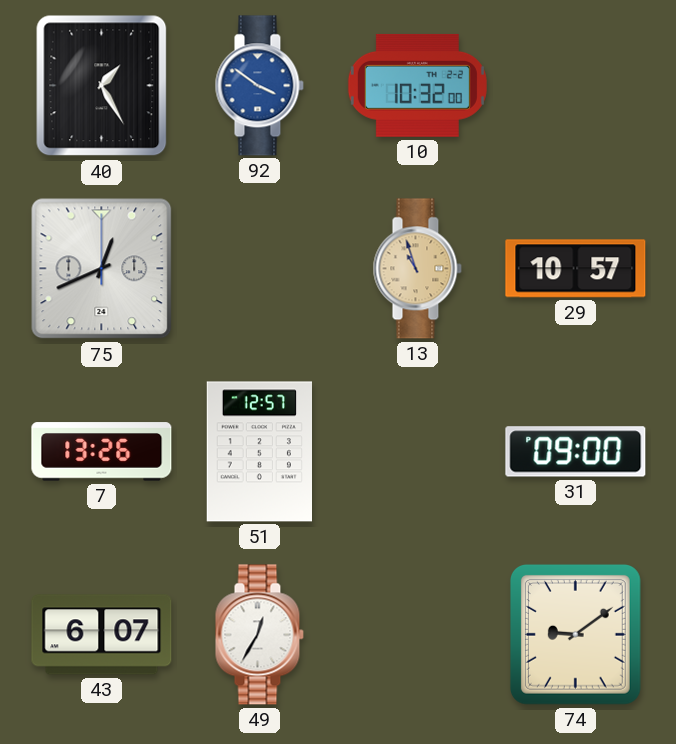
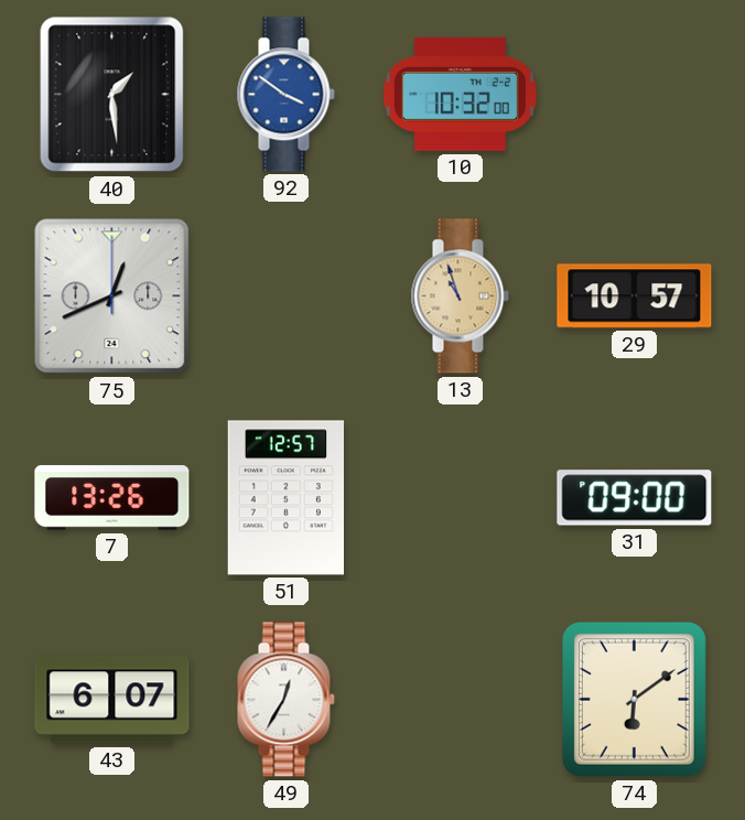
40: 1:25 -> 1:29 (112, 95)
74: 9:09 -> 6:09 (634, 699)
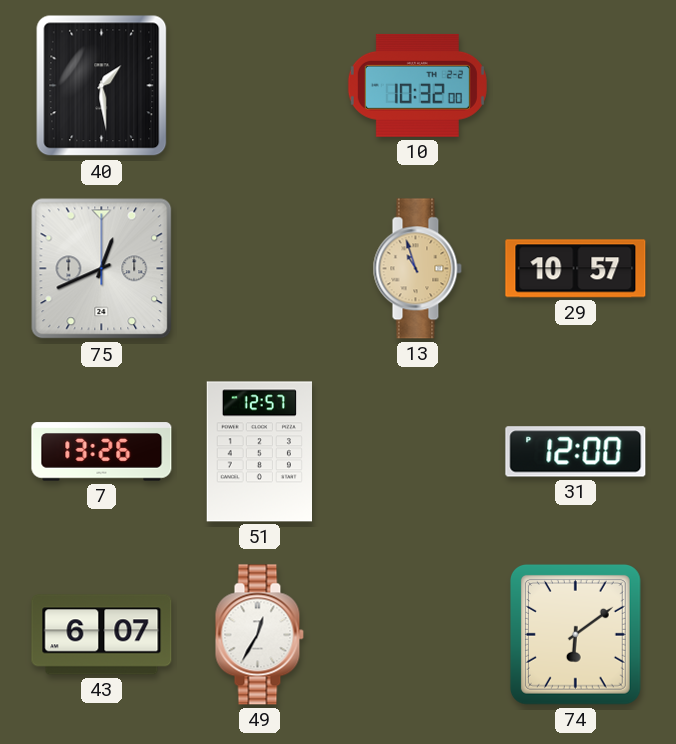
92: 3:51 -> none (285, 95)
31: 09:00 -> 12:00 (576, 452)
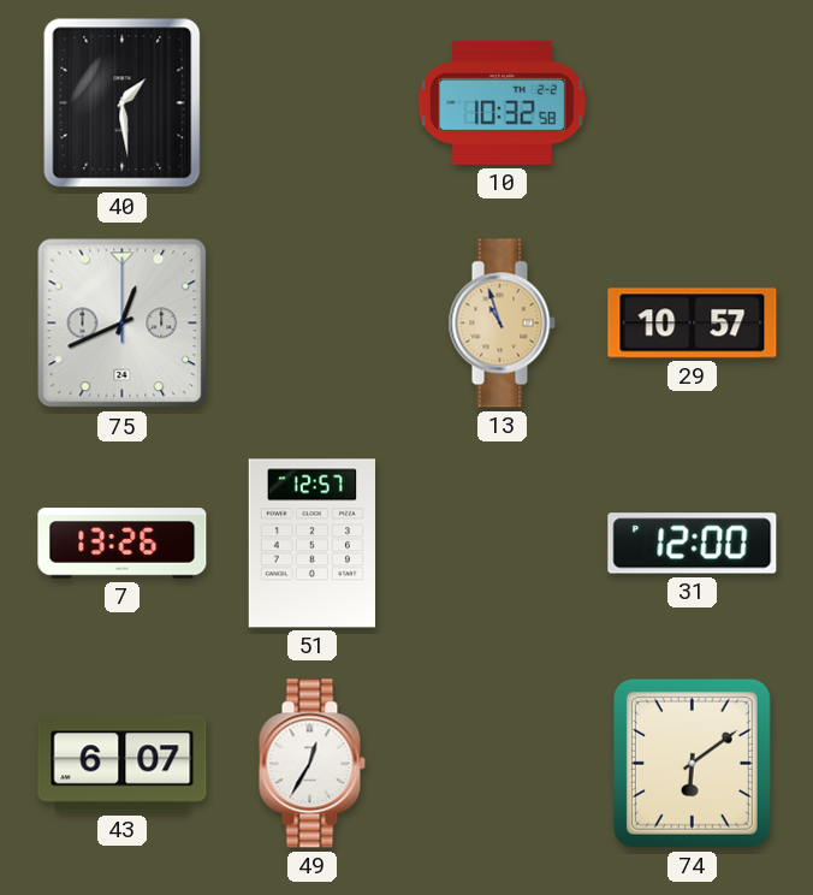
10: 10:32:00 -> 10:32:58 (502, 102)
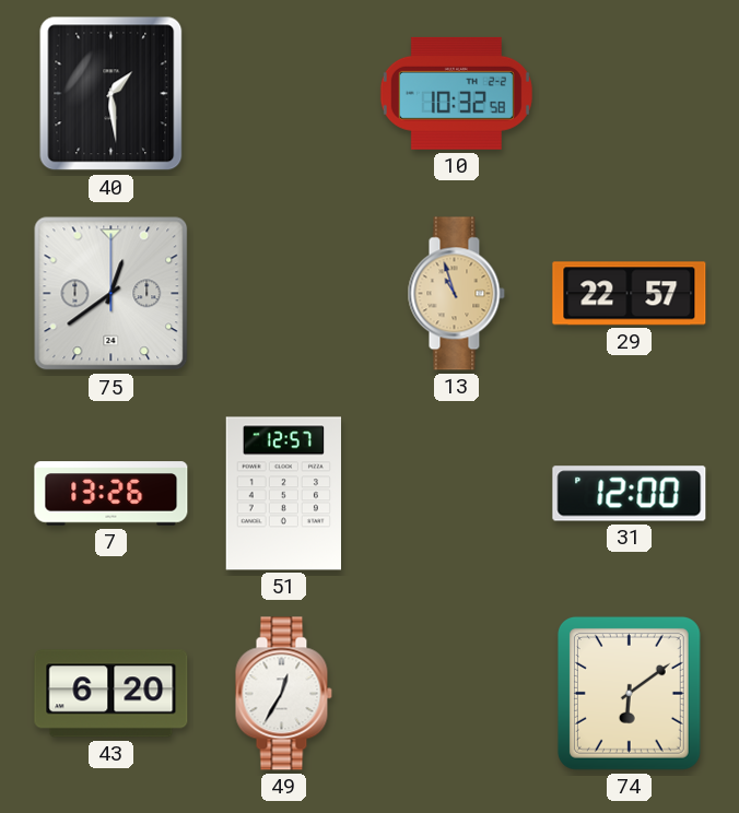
75: 12:41 -> 12:39 (112, 294)
29: 10:57 -> 22:57 (630, 294)
43: 6:07 -> 6:20 (112, 694)
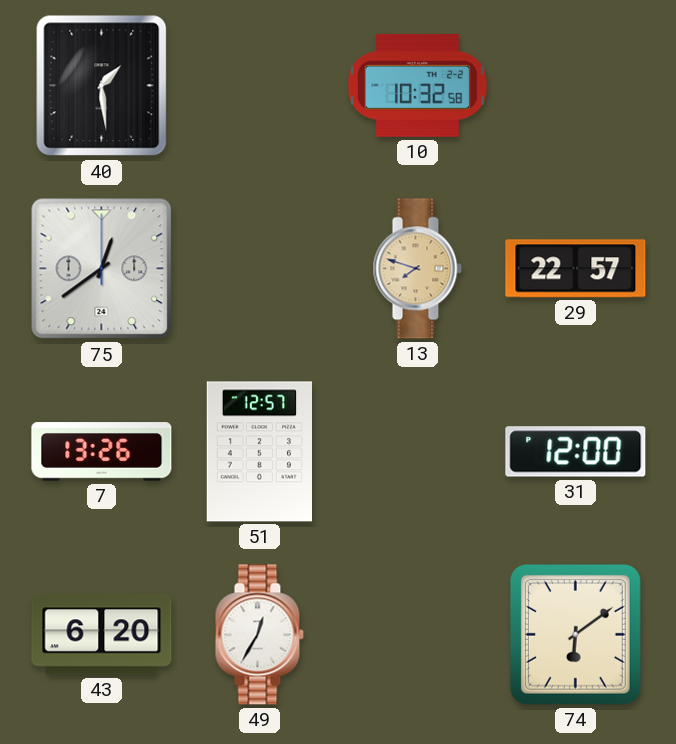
13: 10:57 -> 7:48 (417, 269)
